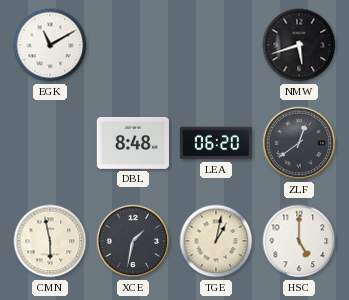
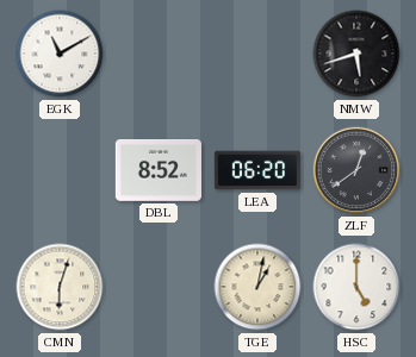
DBL: 8:48 -> 8:52 (159, 171)
CMN: 5:58 -> 6:03 (60, 287)
XCE: 1:32 -> none (133, 241)
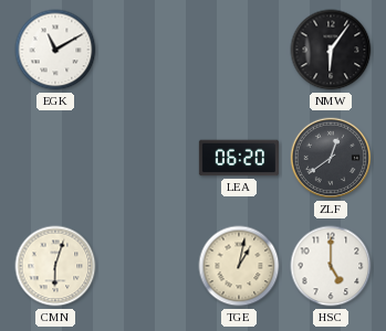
NMW: 5:42 -> 6:06 (331, 50)
DBL: 8:52 -> none (159, 171)
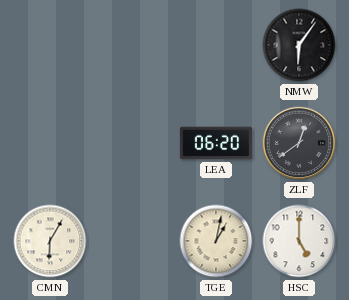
EGK: 11:10 -> none (55, 50)
CMN: 6:03 -> 6:05 (50, 241)
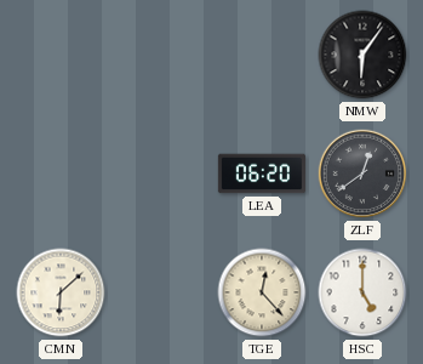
CMN: 6:05 -> 6:08 (61, 292)
TGE: 1:02 -> 12:23 (262, 292)
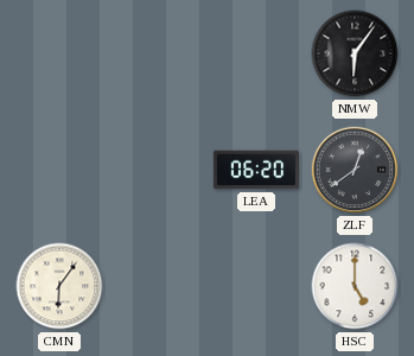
CMN: 6:08 -> 6:06 (59, 286)
TGE: 12:23 -> none (262, 292)
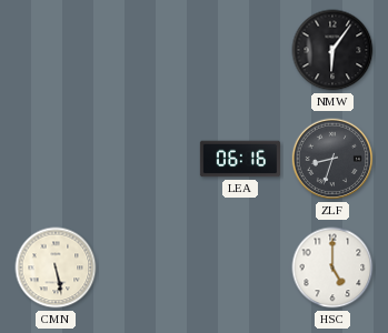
LEA: 06:20 -> 06:16 (239, 159)
ZLF: 12:39 -> 8:33 (332, 159)
CMN: 6:06 -> 5:28 (56, 268)
